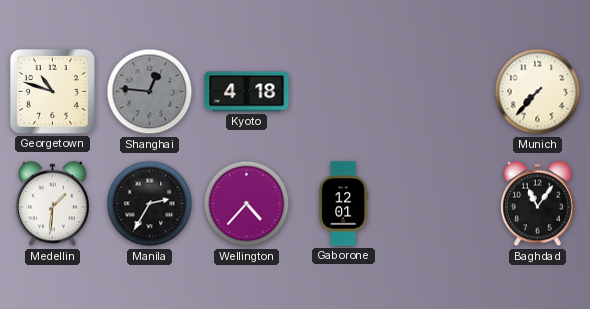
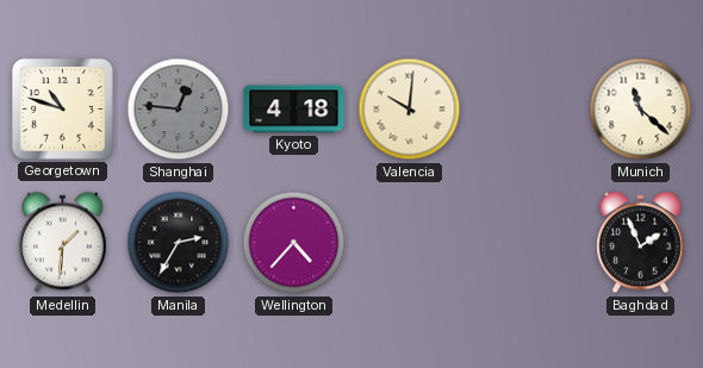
Valencia: none -> 10:01 (410, 110)
Munich: 7:37 -> 11:22 (641, 110)
Gaborone: 12:01 -> none (344, 204)
Baghdad: 11:06 -> 1:56 (641, 243)
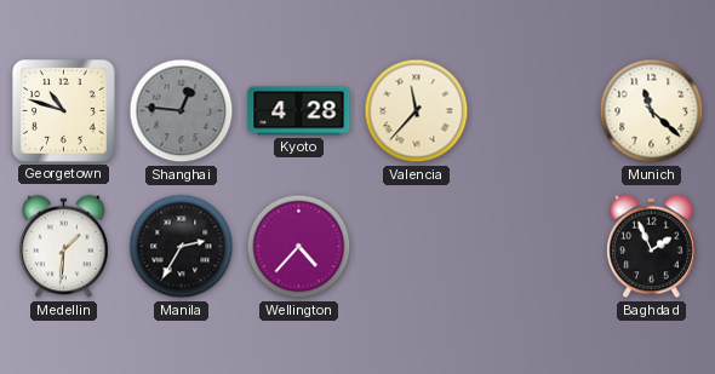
Kyoto: 4:18 -> 4:28 (299, 111)
Valencia: 10:01 -> 11:37 (417, 111)
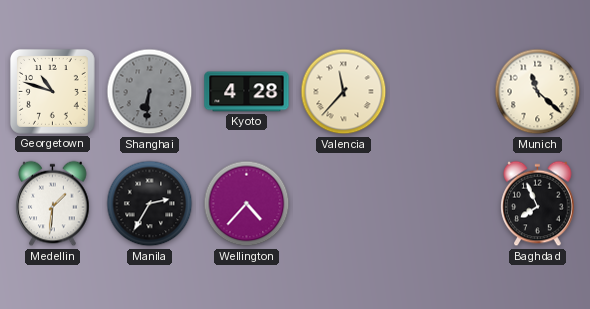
Shanghai: 12:46 -> 6:31 (150, 92)
Baghdad: 1:56 -> 7:56 (538, 204)
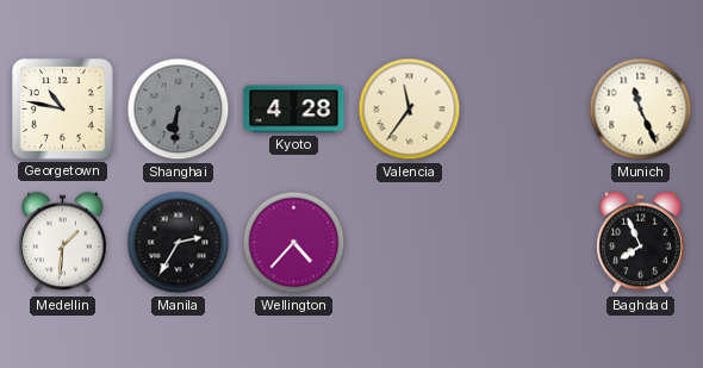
Georgetown: 10:48 -> 10:47 (62, 108)
Valencia: 11:37 -> 11:36 (410, 110)
Munich: 11:22 -> 11:26 (641, 110)
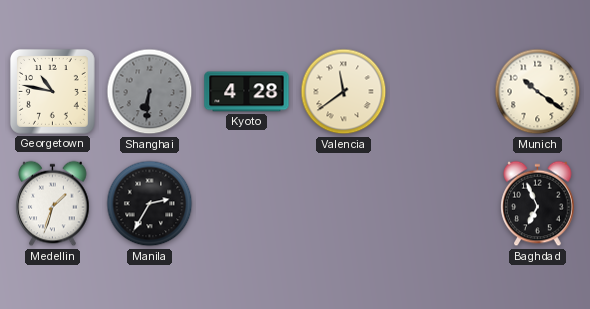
Valencia: 11:36 -> 11:39 (344, 92)
Munich: 11:26 -> 10:21 (538, 92)
Medellin: 1:31 -> 1:33 (53, 204)
Wellington: 4:37 -> none (294, 243)
Baghdad: 7:56 -> 6:56 (538, 204)
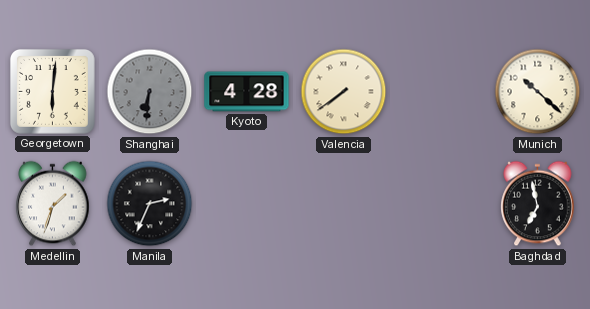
Georgetown: 10:47 -> 6:01 (52, 91)
Valencia: 11:39 -> 7:39 (344, 92)
Munich: 10:21 -> 10:22 (538, 92)
Manila: 2:35 -> 2:34 (150, 204)
Baghdad: 6:56 -> 6:58 (538, 204)
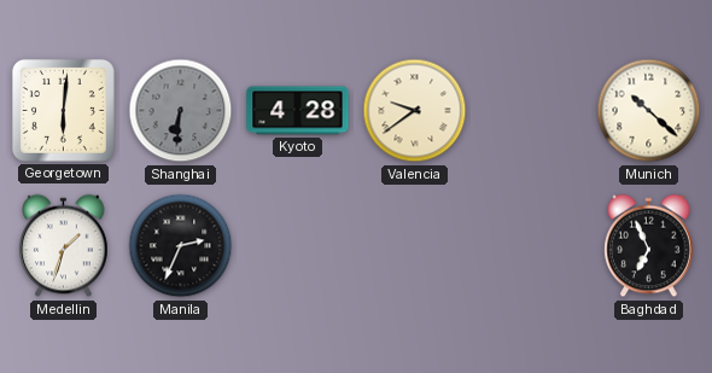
Valencia: 7:39 -> 9:39 (415, 111)
Baghdad: 6:58 -> 6:56 (649, 246)
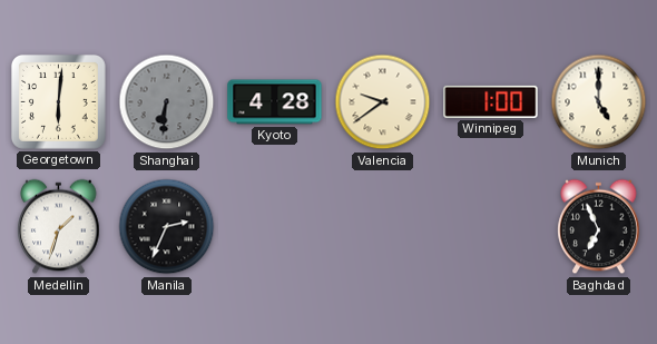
Winnipeg: none -> 1:00 (491, 101)
Munich: 10:22 -> 5:00 (599, 102)
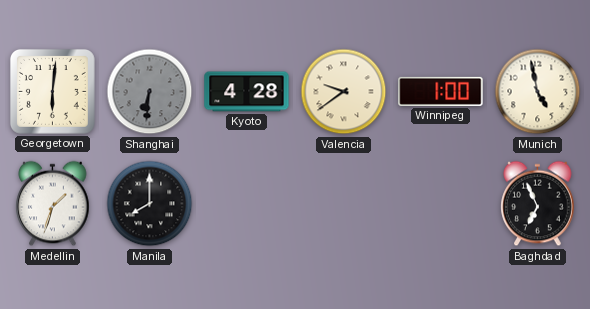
Munich: 5:00 -> 4:58 (538, 92)
Manila: 2:34 -> 8:00 (150, 204)
